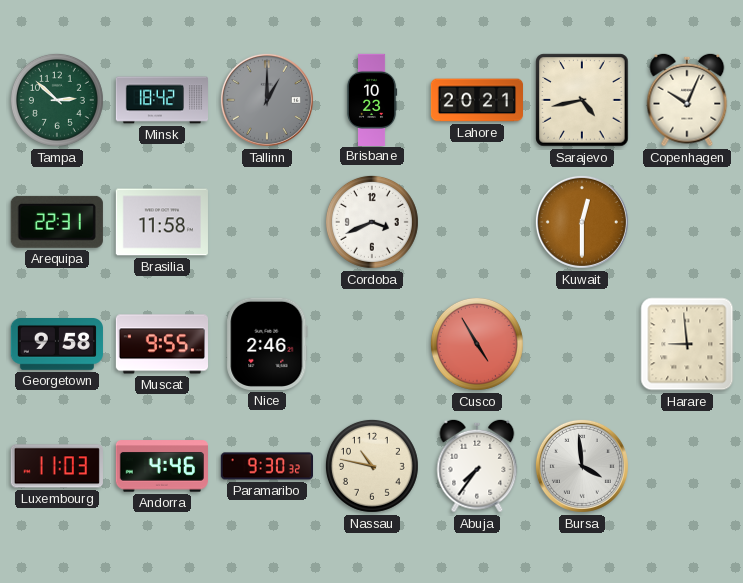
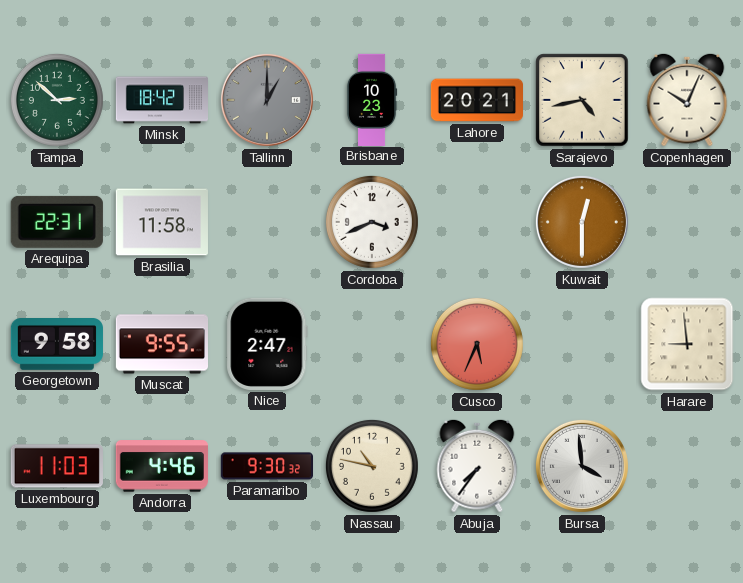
Nice: 2:46 -> 2:47 (267, 344)
Cusco: 4:55 -> 5:34 (477, 344)
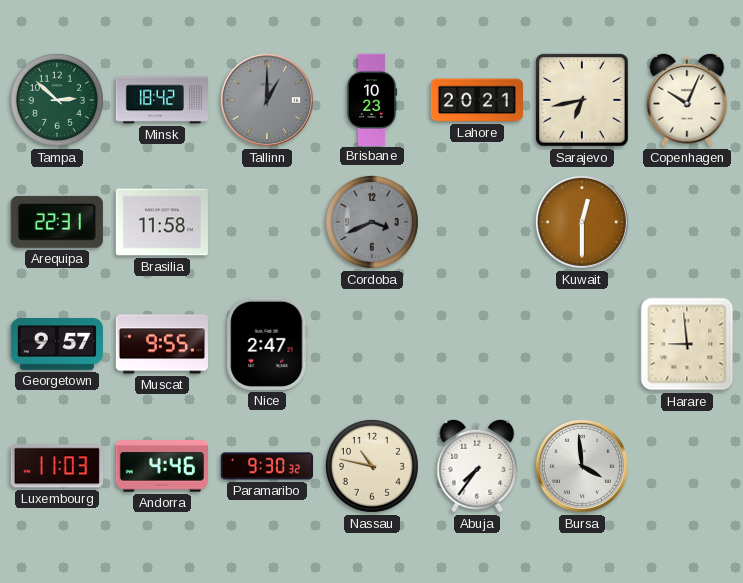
Sarajevo: 4:43 -> 6:43 (582, 100)
Cordoba dial: white -> grey (372, 222)
Georgetown: 9:58 -> 9:57 (57, 345)
Cusco: 5:34 -> none (477, 344)
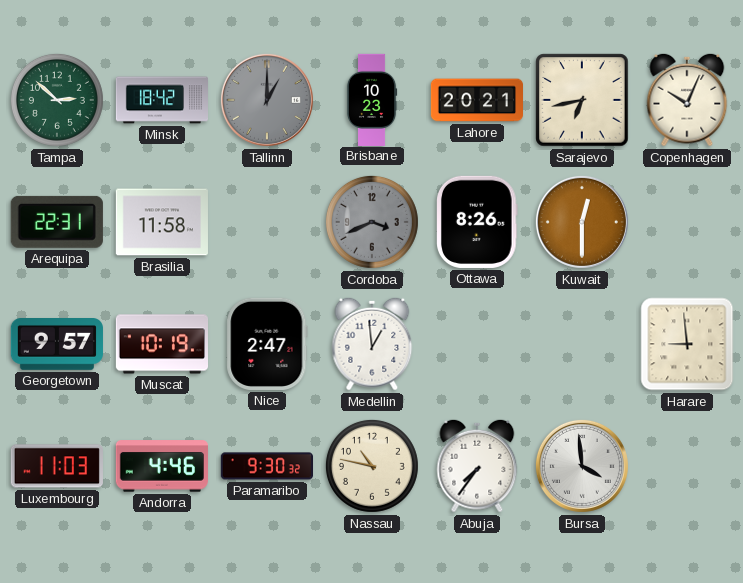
Ottawa: none -> 8:26 (478, 222)
Muscat: 9:55 -> 10:19 (161, 344)
Medellin: none -> 12:59 (372, 344)
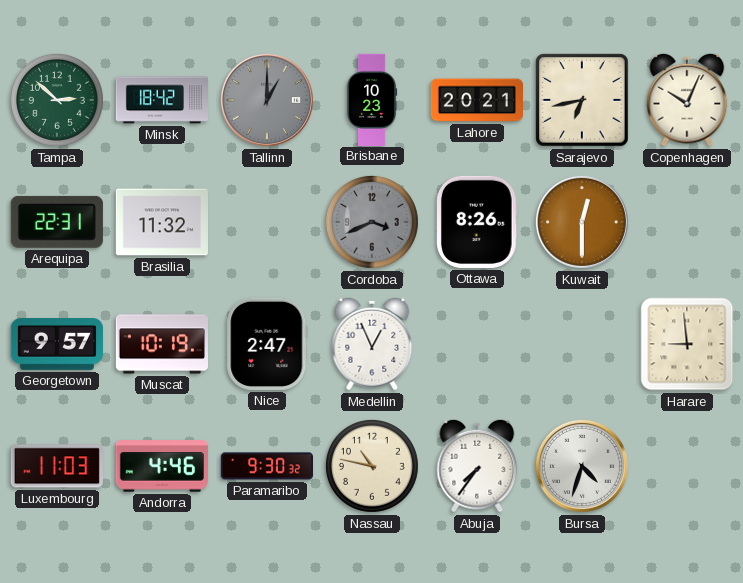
Brasilia: 11:58 -> 11:32 (162, 222)
Medellin: 12:59 -> 12:56 (372, 344)
Bursa: 3:59 -> 4:33 (582, 466)
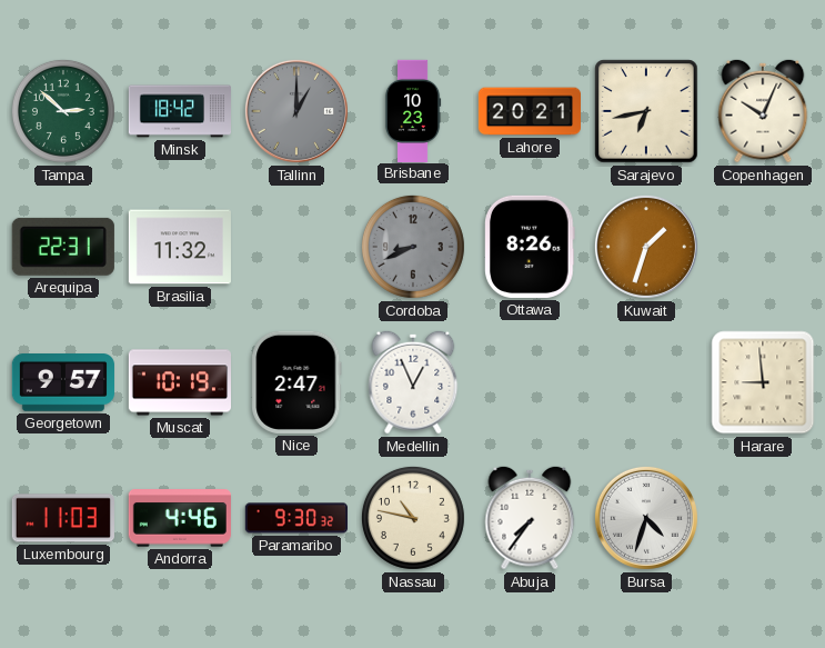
Cordoba: 3:41 -> 8:41 (413, 247)
Kuwait: 12:30 -> 1:33 (646, 247)
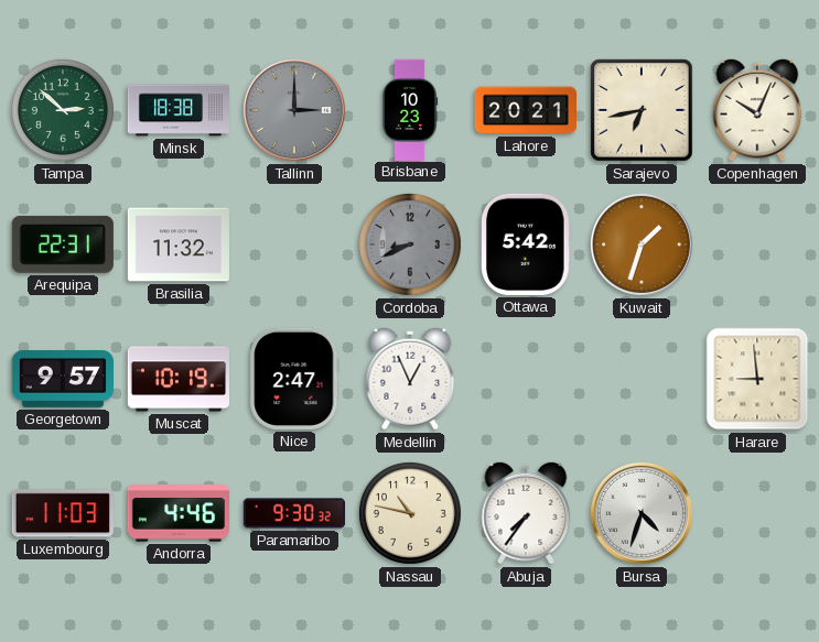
Minsk: 18:42 -> 18:38 (177, 110)
Tallinn: 1:00 -> 3:00 (294, 110)
Ottawa: 8:26 -> 5:42 (527, 244)
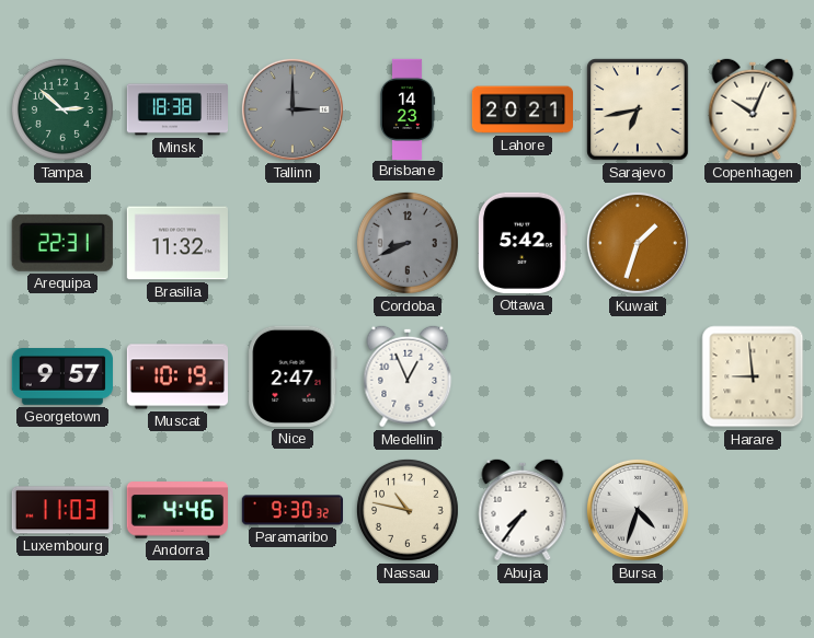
Brisbane: 10:23 -> 14:23 (408, 108)
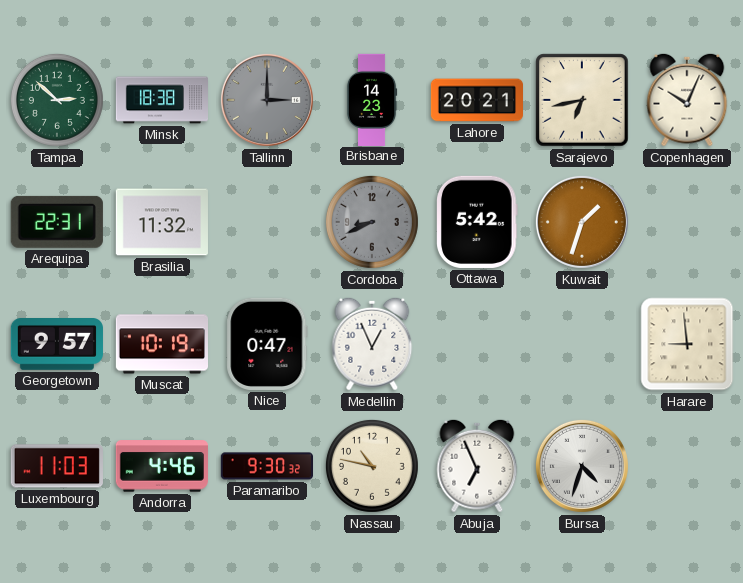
Nice: 2:47 -> 0:47 (267, 344)
Abuja: 7:36 -> 6:56 (477, 466)
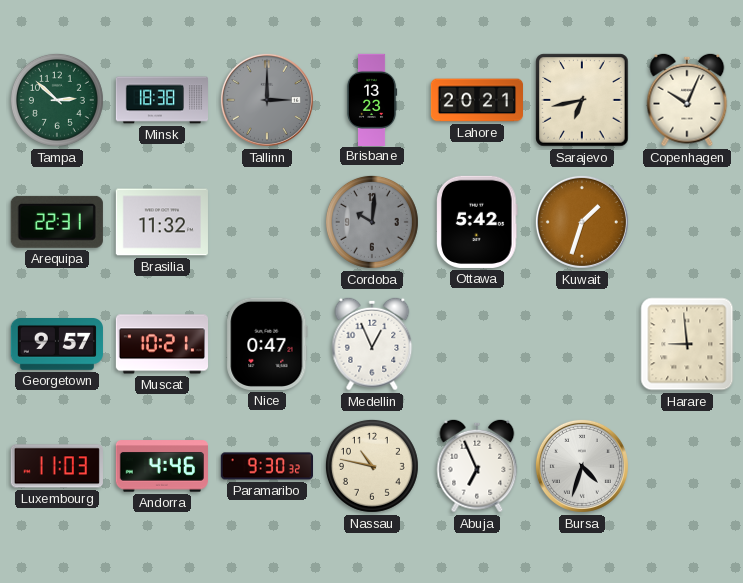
Brisbane: 14:23 -> 13:23 (372, 99)
Cordoba: 8:41 -> 10:01 (372, 222)
Muscat: 10:19 -> 10:21 (161, 344)
